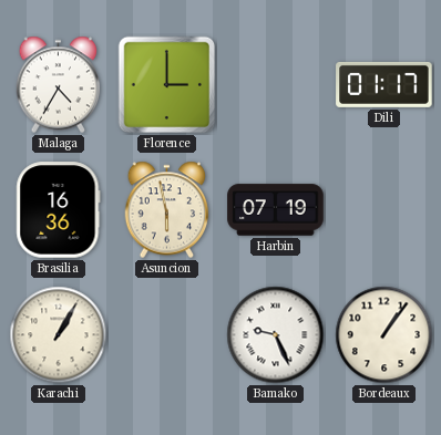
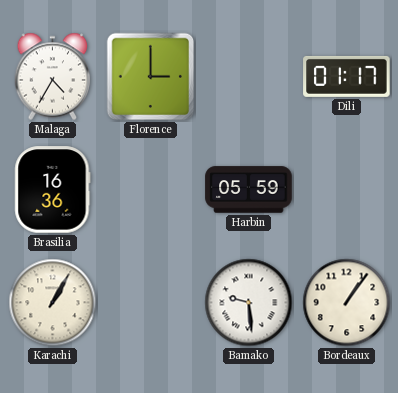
Asuncion: 5:58 -> none (167, 210)
Harbin: 07:19 -> 05:59 (249, 190)
Bamako: 9:26 -> 9:29 (249, 303)
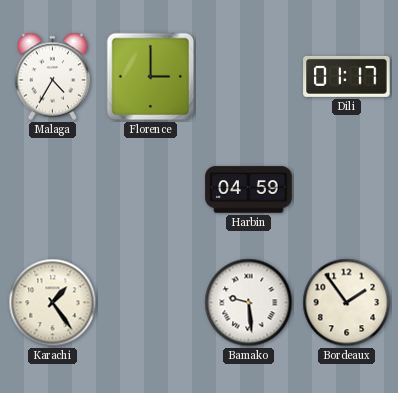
Brasilia: 16:36 -> none (53, 190)
Harbin: 05:59 -> 04:59 (249, 190)
Karachi: 1:05 -> 1:24 (53, 303)
Bordeaux: 1:06 -> 1:54 (347, 303)
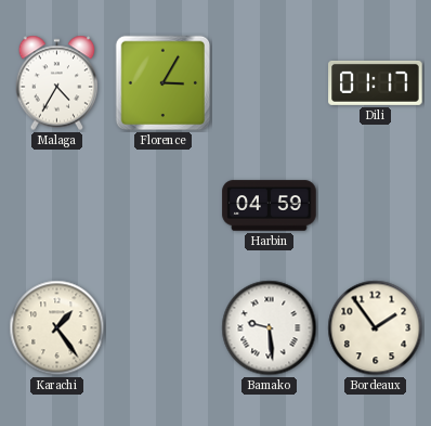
Florence: 3:00 -> 3:05 (164, 83)
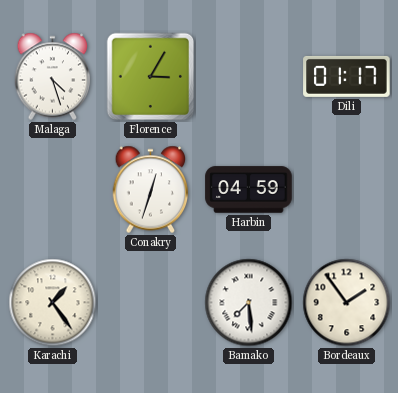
Malaga: 4:35 -> 4:27 (53, 77)
Conakry: none -> 12:33 (151, 190)
Bamako: 9:29 -> 7:29 (249, 303)
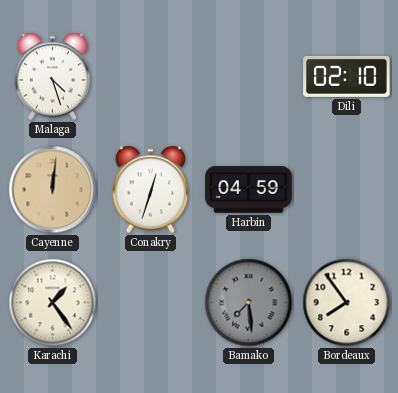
Florence: 3:05 -> none (151, 77)
Dili: 01:17 -> 02:10 (347, 76)
Cayenne: none -> 12:01 (53, 190)
Bamako dial: white -> grey (249, 303)
Bordeaux: 1:54 -> 7:54 (347, 303)
